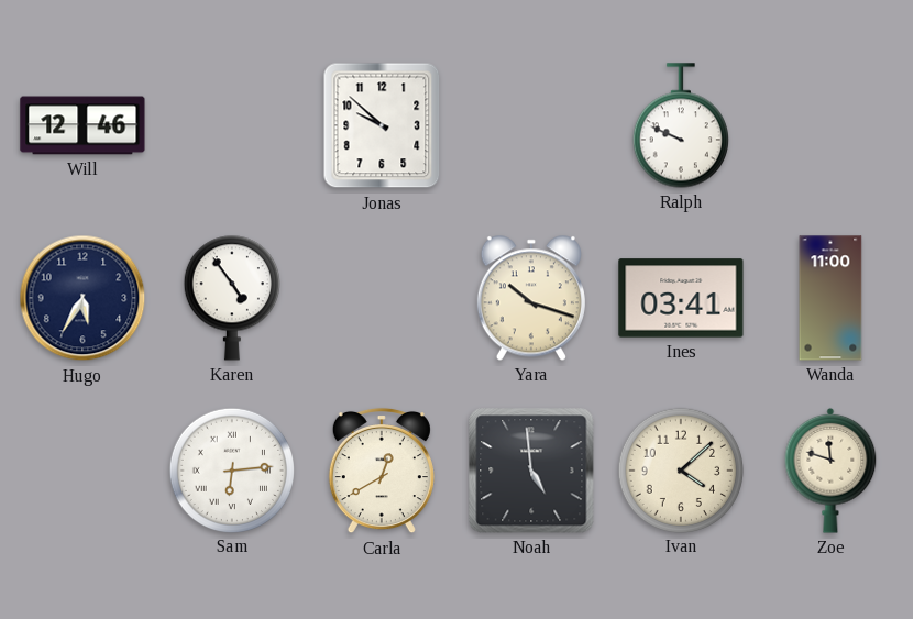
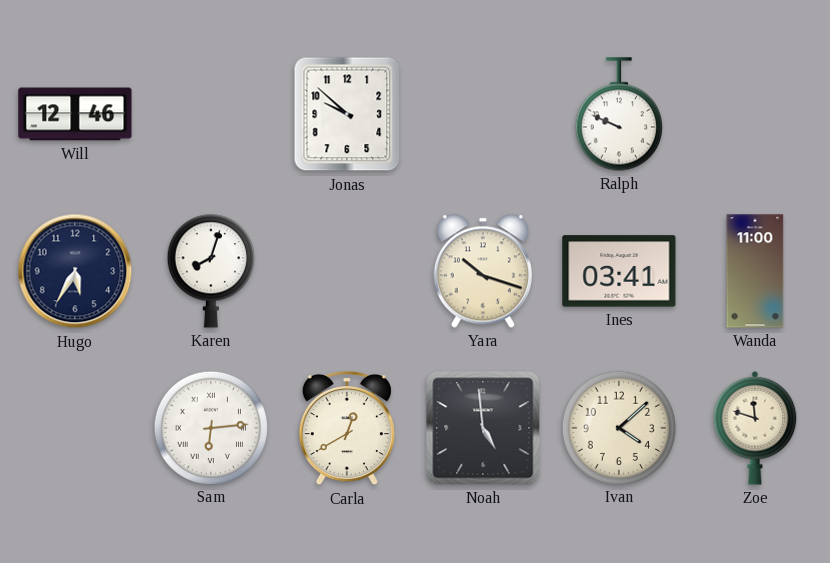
Karen: 4:54 -> 8:03 (211, 271)
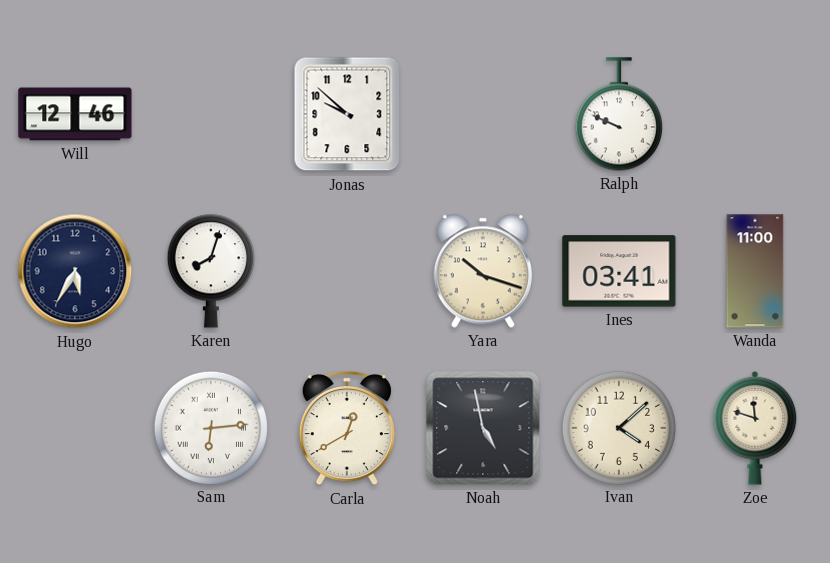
Noah: 4:59 -> 4:58 (483, 428)
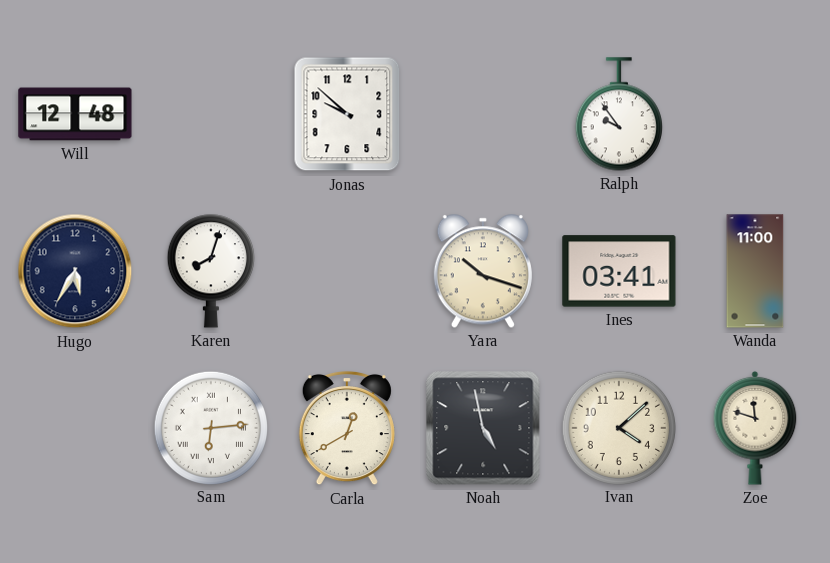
Will: 12:46 -> 12:48 (75, 114)
Ralph: 9:49 -> 9:54 (619, 114)
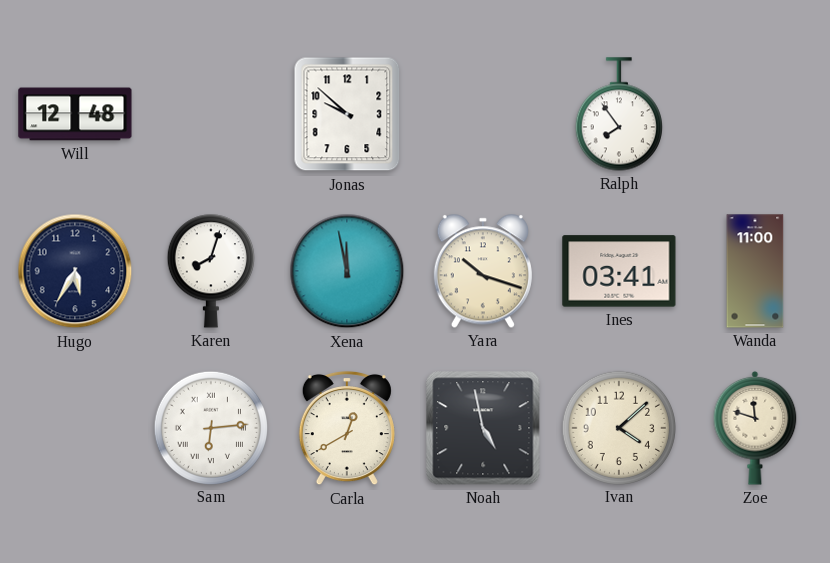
Ralph: 9:54 -> 7:54 (619, 114)
Xena: none -> 11:58 (347, 271)
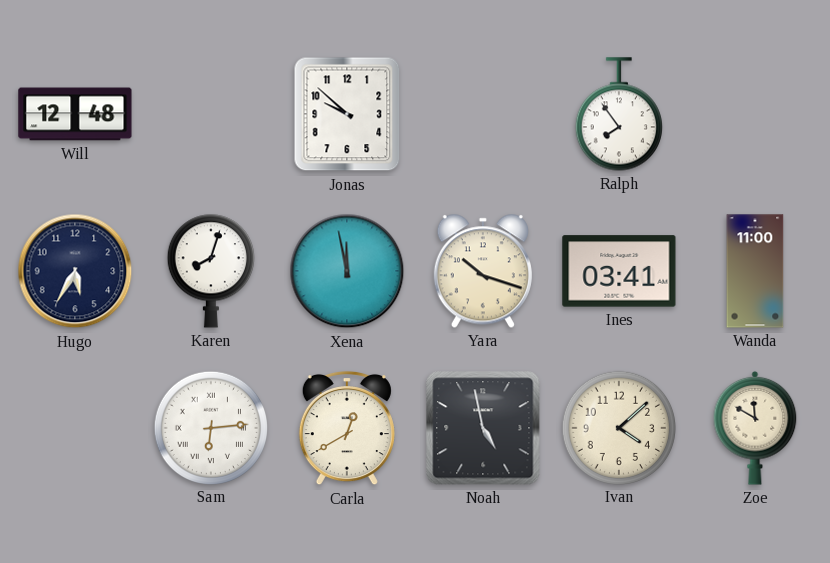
Zoe: 11:48 -> 11:50 (755, 428)
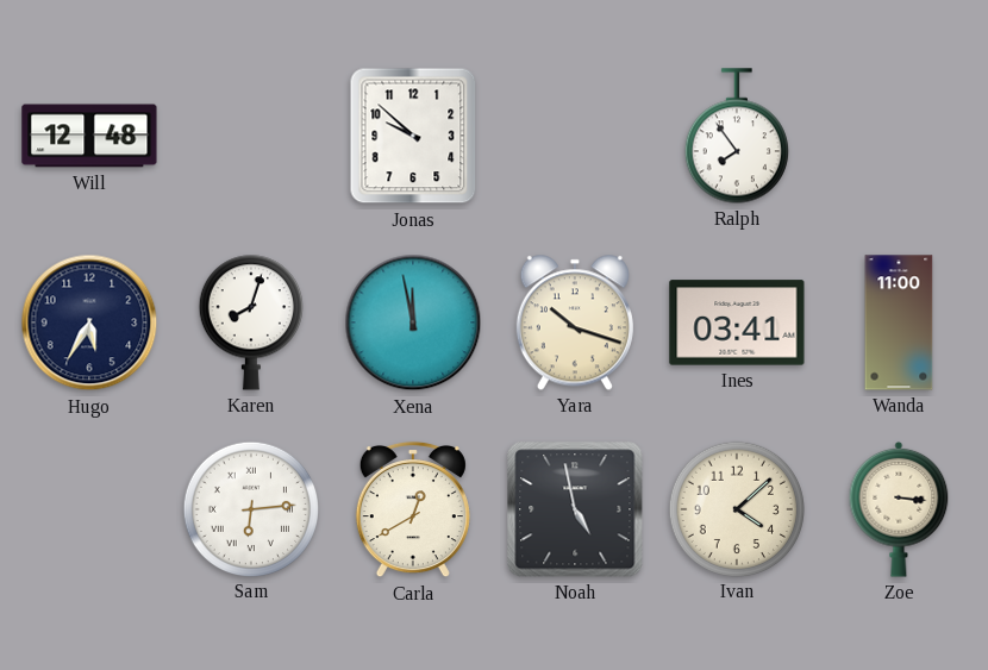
Zoe: 11:50 -> 3:16 (899, 509)
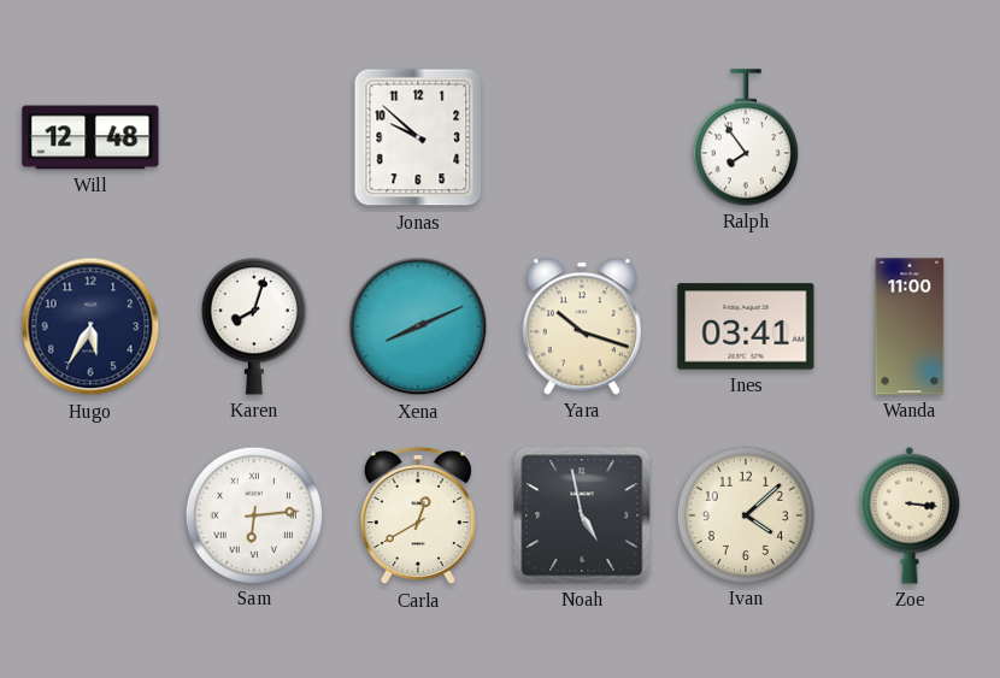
Xena: 11:58 -> 8:11 (418, 326)
